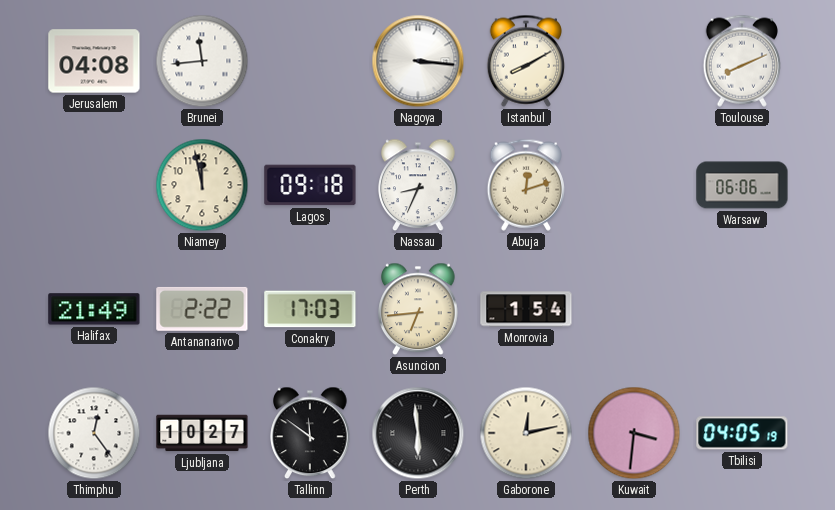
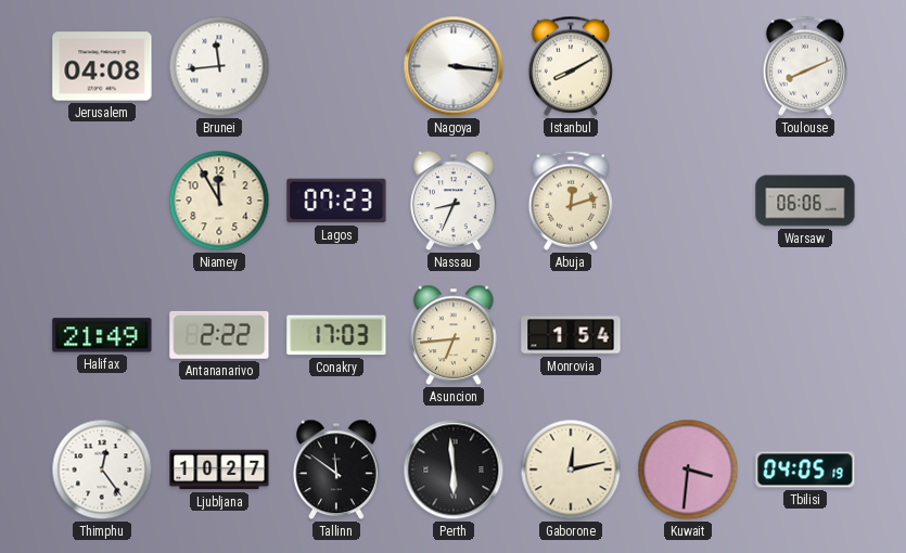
Niamey: 11:58 -> 11:55 (219, 201)
Lagos: 09:18 -> 07:23 (336, 201)
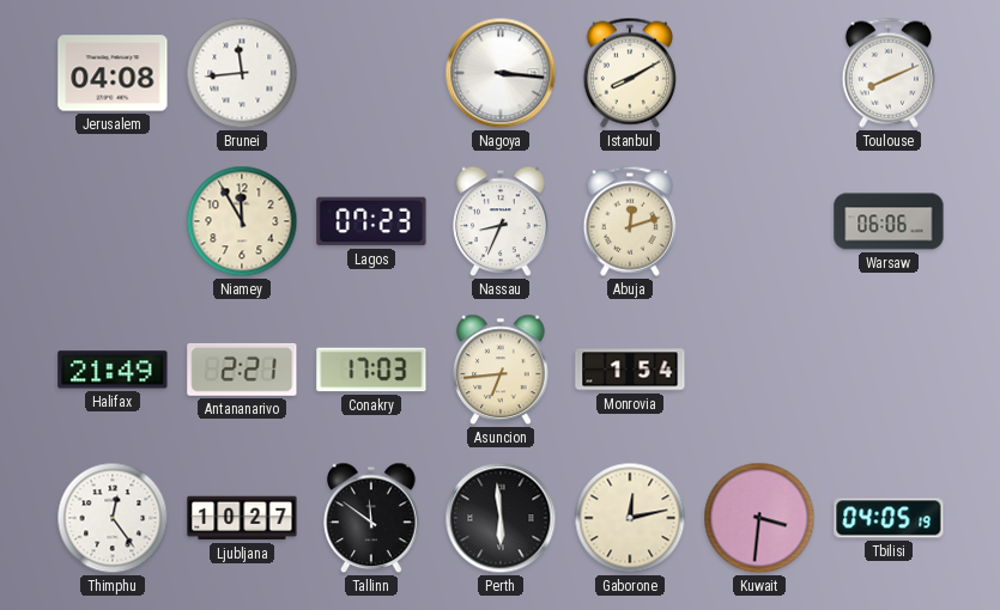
Antananarivo: 2:22 -> 2:21 (242, 370)
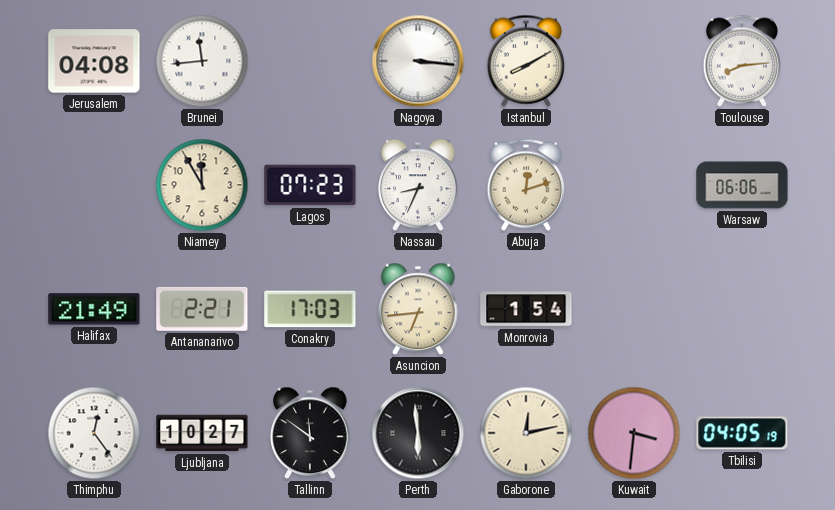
Toulouse: 8:11 -> 8:14 (742, 61)
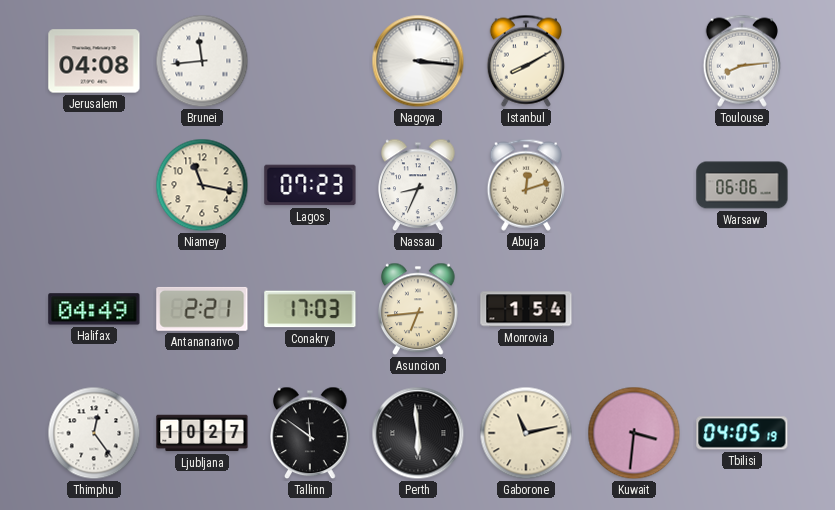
Niamey: 11:55 -> 11:17 (202, 185)
Halifax: 21:49 -> 04:49 (94, 309)
Gaborone: 12:13 -> 11:13 (526, 433)
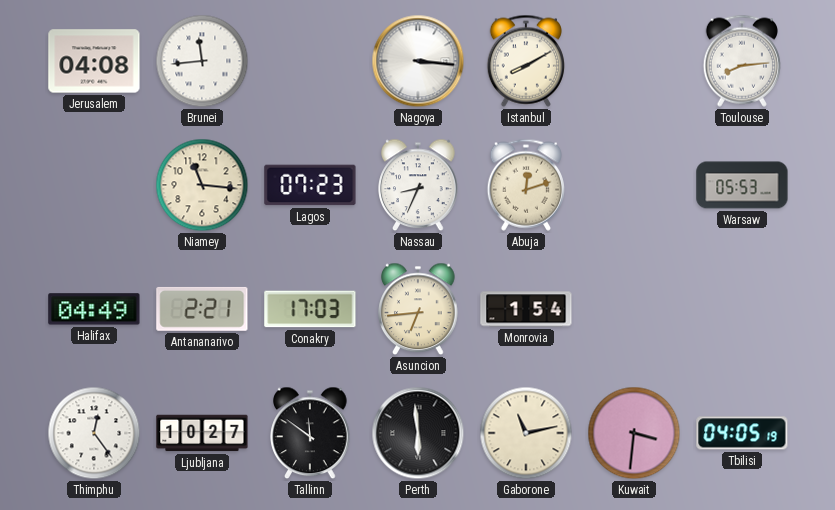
Niamey: 11:17 -> 11:16 (202, 185)
Warsaw: 06:06 -> 05:53 (742, 185)
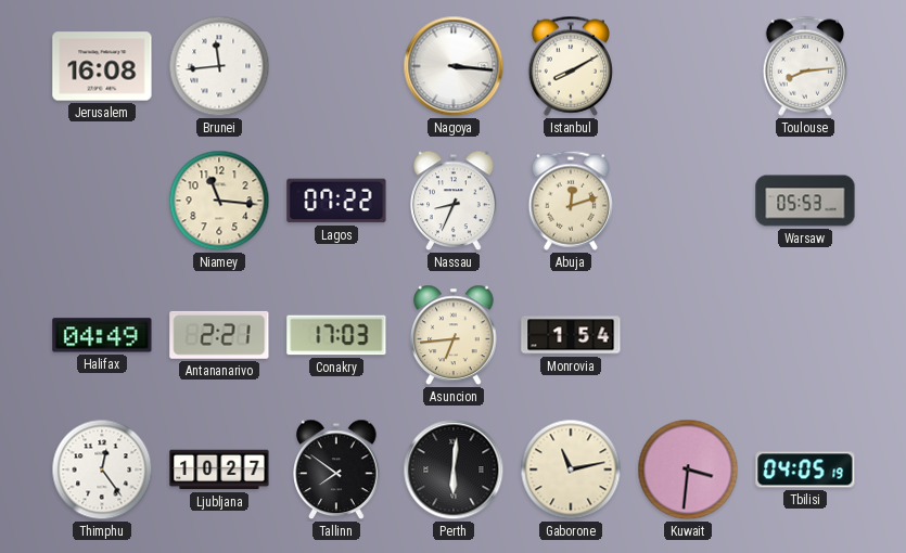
Jerusalem: 04:08 -> 16:08 (102, 66)
Lagos: 07:23 -> 07:22 (336, 201)
Tallinn: 11:51 -> 7:51 (336, 470)
Perth: 5:59 -> 6:01 (454, 470)
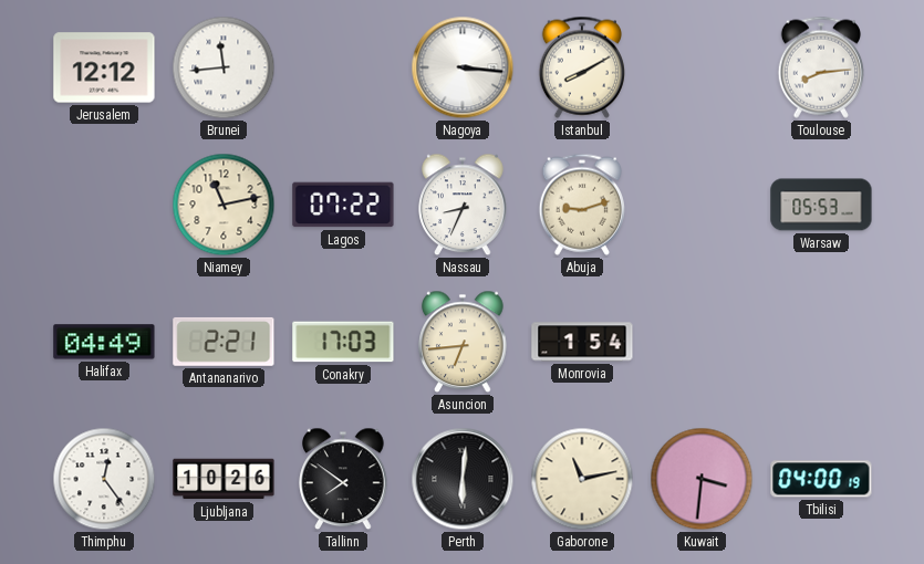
Jerusalem: 16:08 -> 12:12 (104, 67)
Niamey: 11:16 -> 11:13 (224, 205)
Abuja: 12:12 -> 9:12 (582, 205)
Ljubljana: 10:27 -> 10:26 (224, 479)
Tbilisi: 04:05 -> 04:00 (821, 479)
